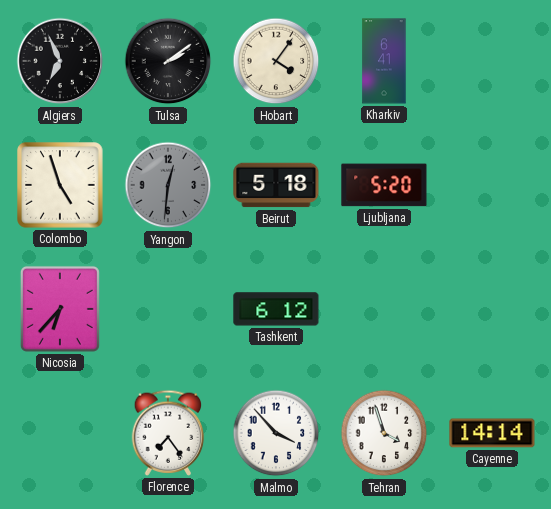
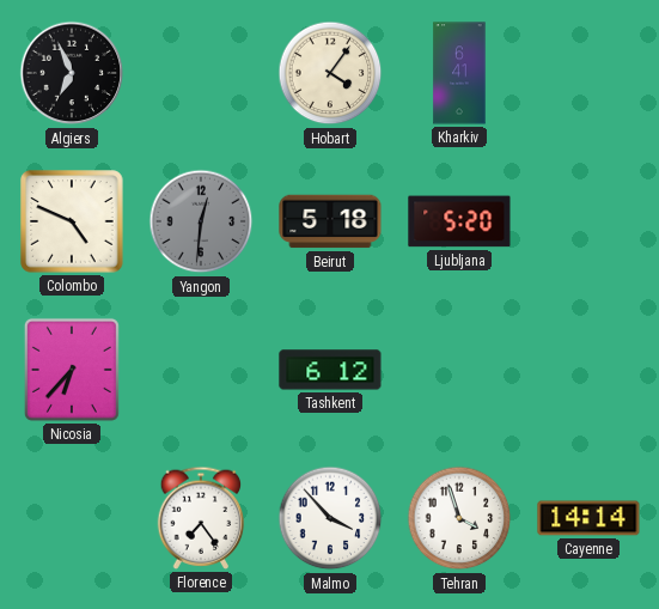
Tulsa: 2:09 -> none (168, 61)
Colombo: 4:57 -> 4:49 (72, 221)
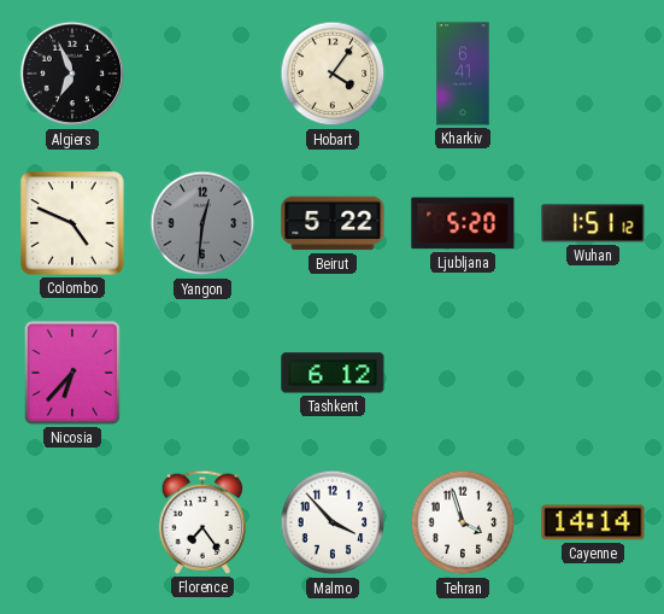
Beirut: 5:18 -> 5:22 (333, 223)
Wuhan: none -> 1:51 (593, 223)
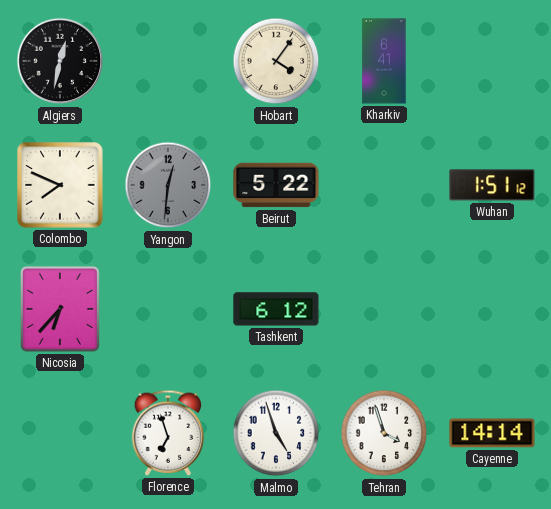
Algiers: 6:56 -> 12:32 (60, 61)
Colombo: 4:49 -> 7:49 (60, 185)
Ljubljana: 5:20 -> none (463, 223)
Florence: 7:24 -> 6:57 (168, 433)
Malmo: 3:53 -> 4:57 (276, 433)
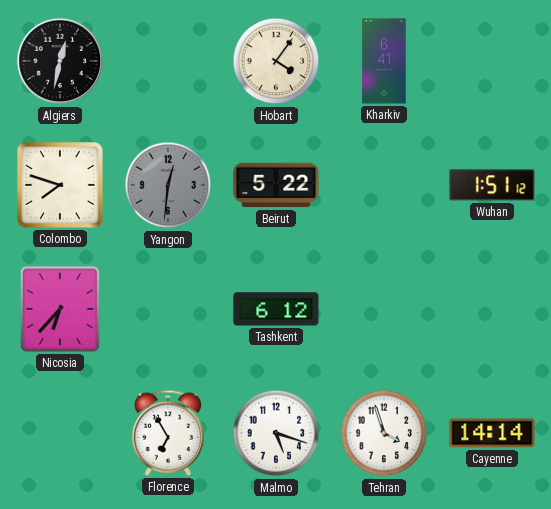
Colombo: 7:49 -> 7:48 (60, 185)
Florence: 6:57 -> 6:55 (168, 433)
Malmo: 4:57 -> 5:18 (276, 433)
